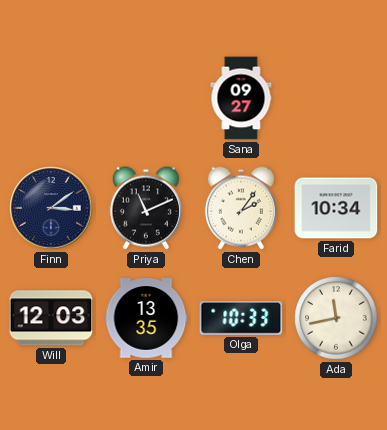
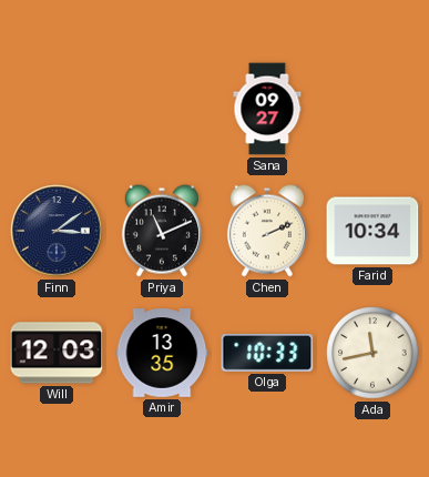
Chen: 2:06 -> 2:11 (267, 231)
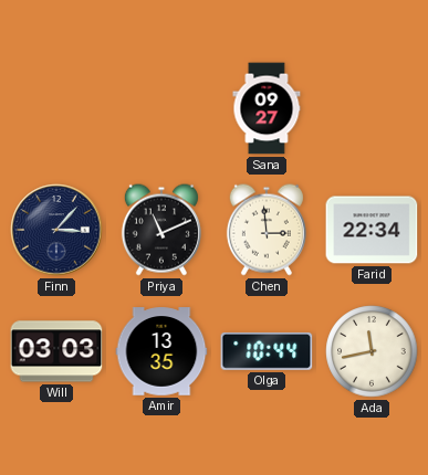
Finn: 3:09 -> 3:07 (56, 230)
Chen: 2:11 -> 2:59 (267, 230)
Farid: 10:34 -> 22:34 (372, 230)
Will: 12:03 -> 03:03 (56, 351)
Olga: 10:33 -> 10:44 (267, 351)
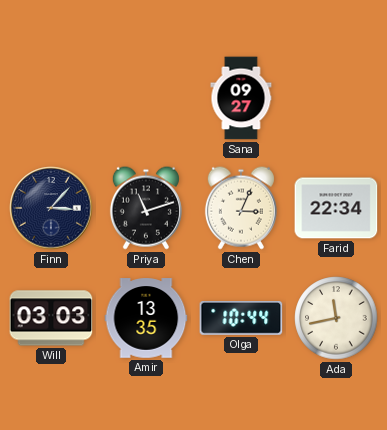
Priya: 11:11 -> 11:12 (146, 208)
Chen: 2:59 -> 3:04 (241, 208)
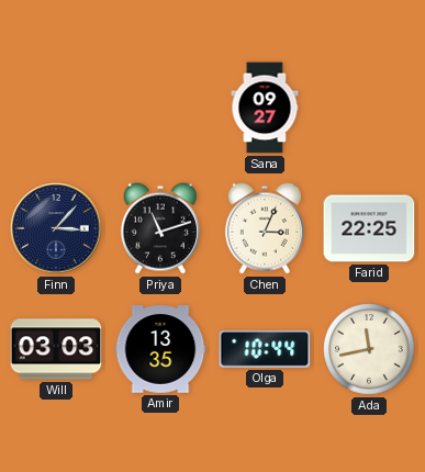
Farid: 22:34 -> 22:25 (369, 228)
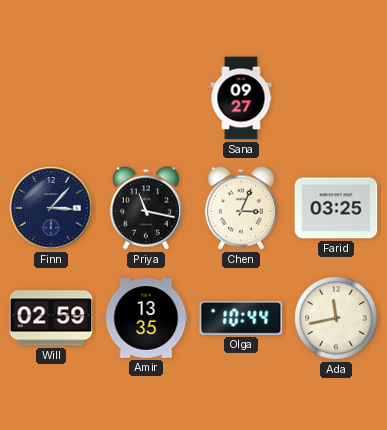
Priya: 11:12 -> 11:17 (146, 208)
Farid: 22:25 -> 03:25 (336, 208)
Will: 03:03 -> 02:59 (51, 318)
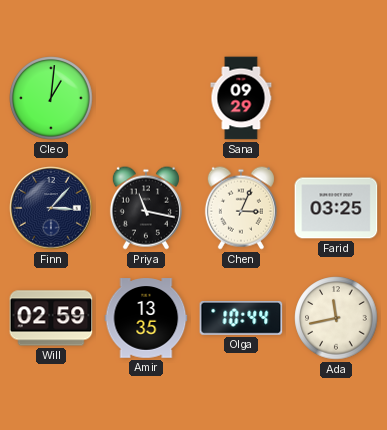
Cleo: none -> 1:01 (51, 98)
Sana: 09:27 -> 09:29 (241, 98)
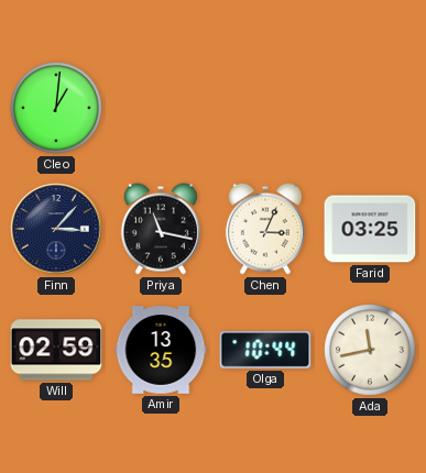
Sana: 09:29 -> none (241, 98)
